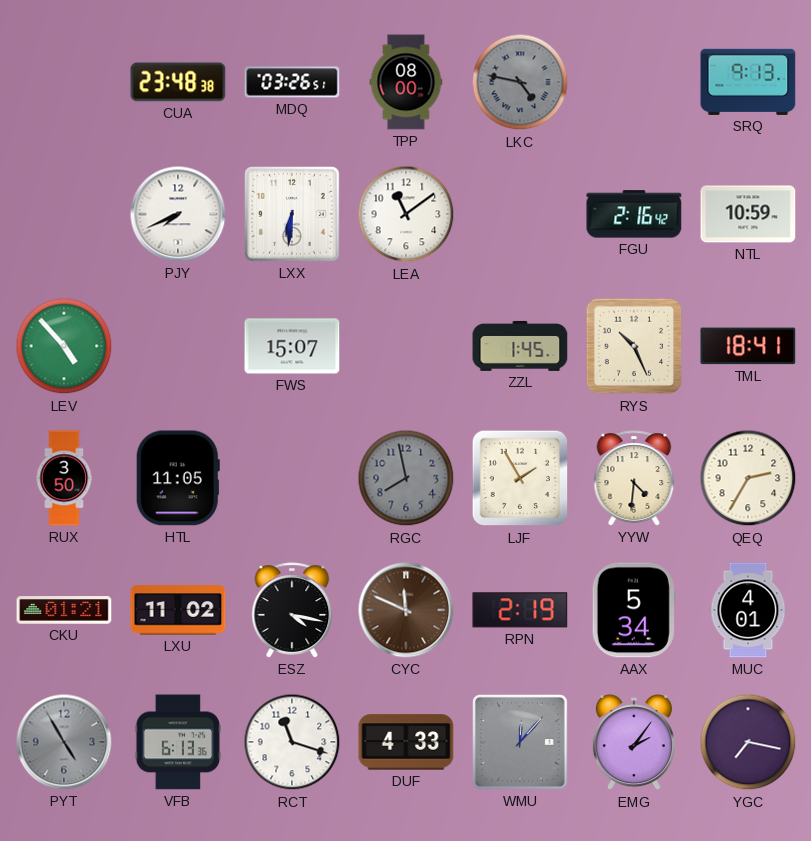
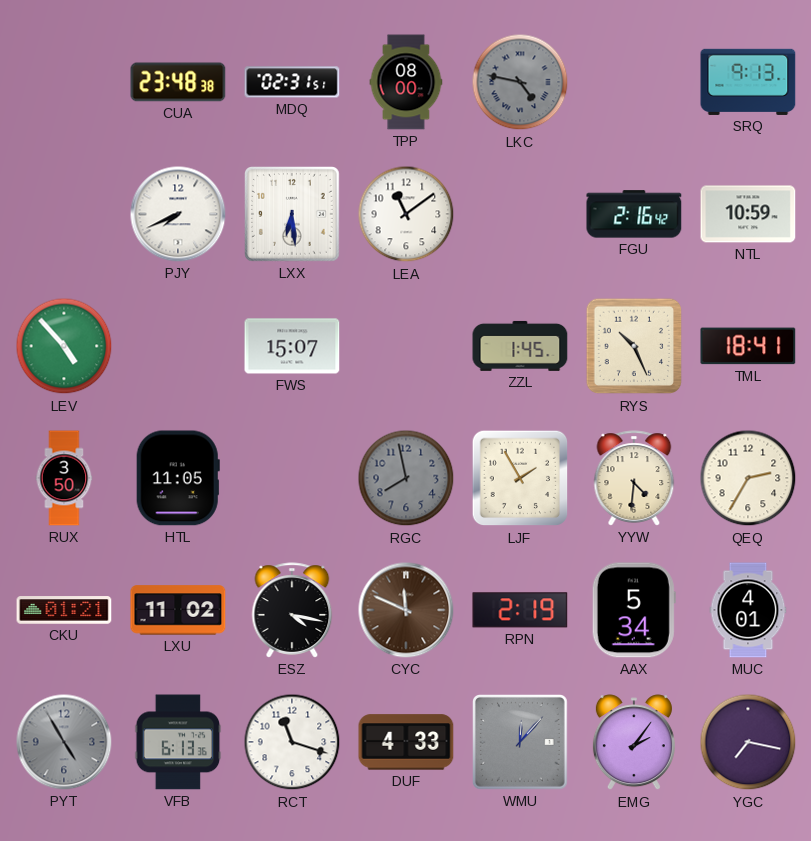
MDQ: 03:26 -> 02:31 (292, 82)
LXX: 6:31 -> 6:29 (293, 215)
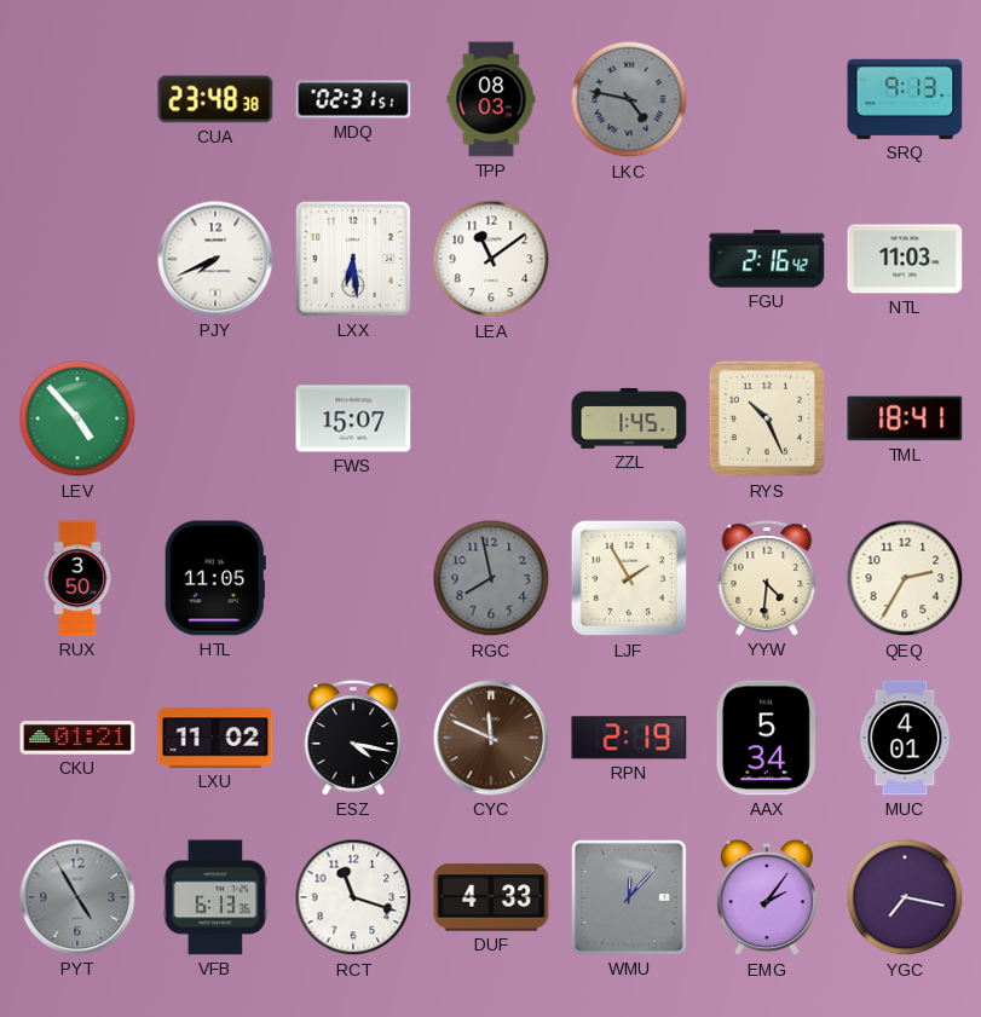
TPP: 08:00 -> 08:03 (491, 99)
NTL: 10:59 -> 11:03 (905, 259)
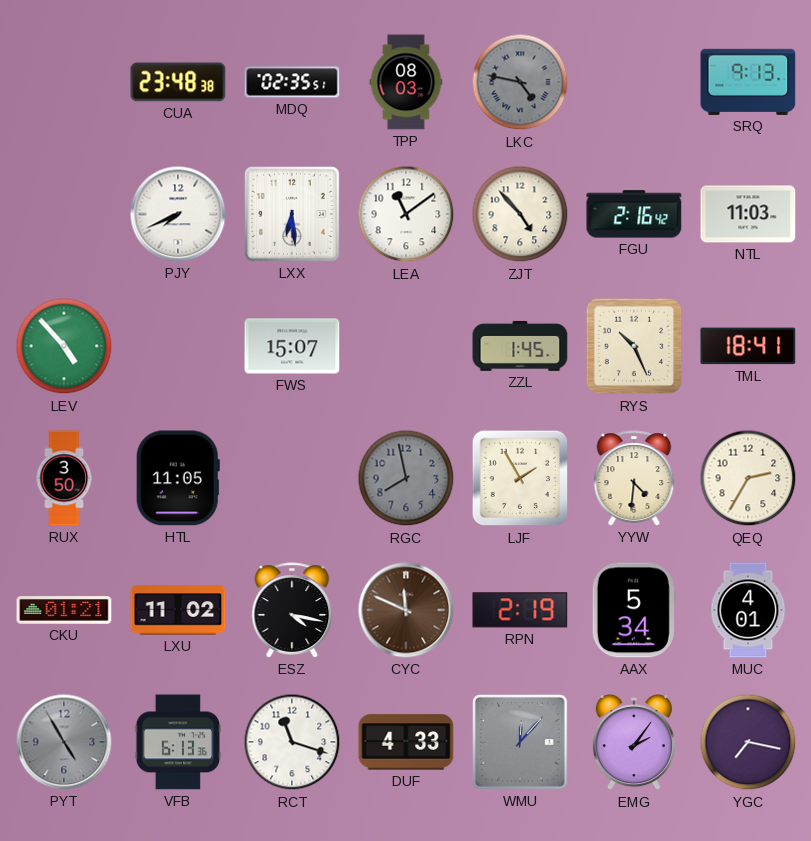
MDQ: 02:31 -> 02:35 (292, 82)
ZJT: none -> 4:53 (520, 214)
